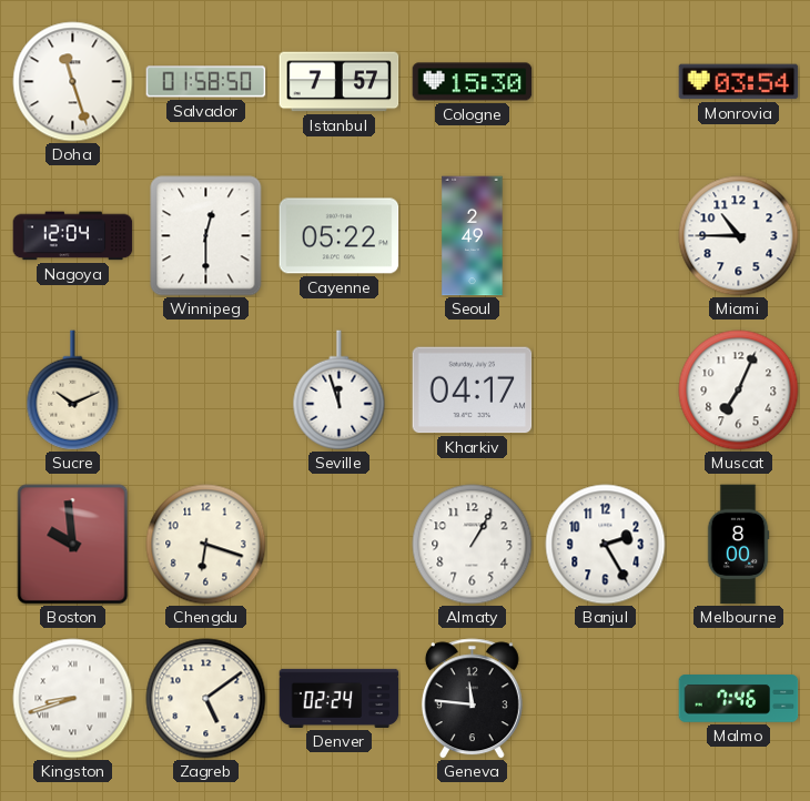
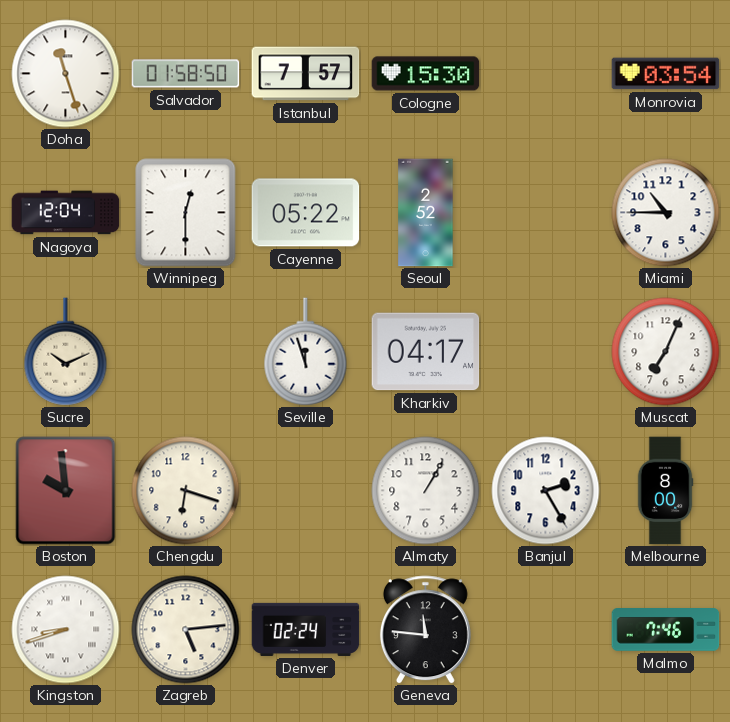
Seoul: 2:49 -> 2:52 (426, 213)
Zagreb: 5:09 -> 5:14 (186, 630)
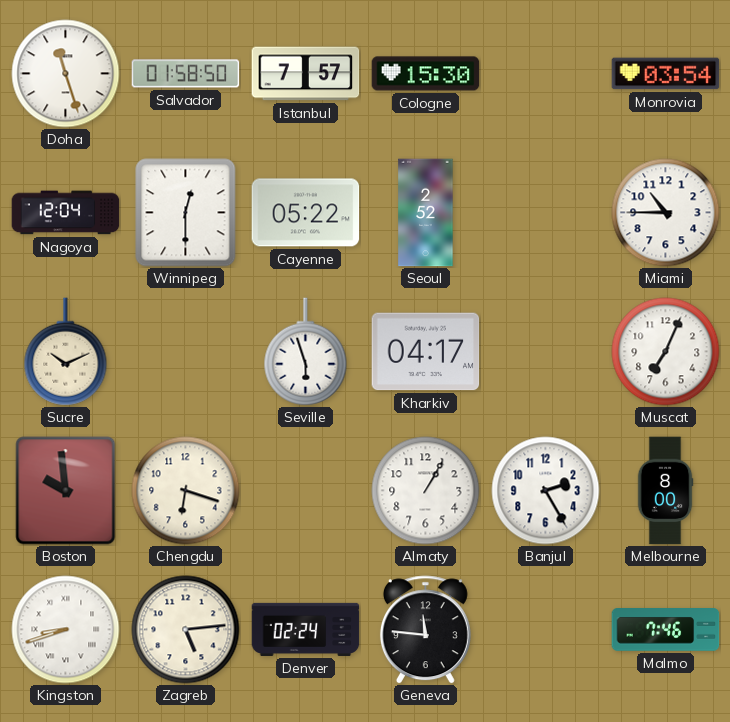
Seville: 11:57 -> 5:57 (306, 352)
